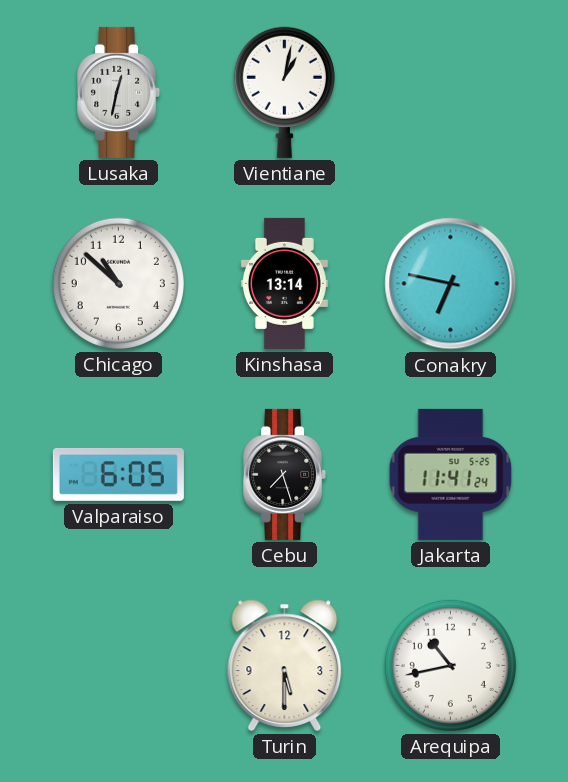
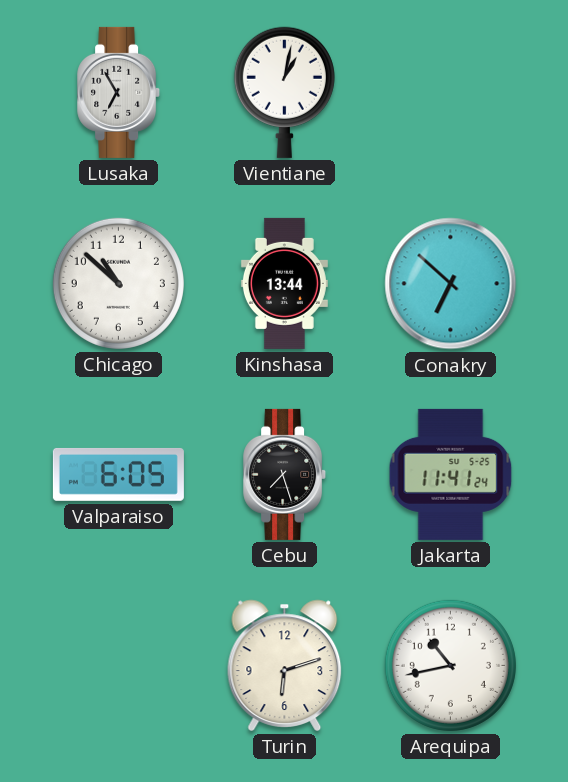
Lusaka: 12:32 -> 6:55 (119, 92)
Kinshasa: 13:14 -> 13:44 (284, 283)
Conakry: 6:47 -> 6:52 (451, 284)
Turin: 5:30 -> 6:12 (285, 665)
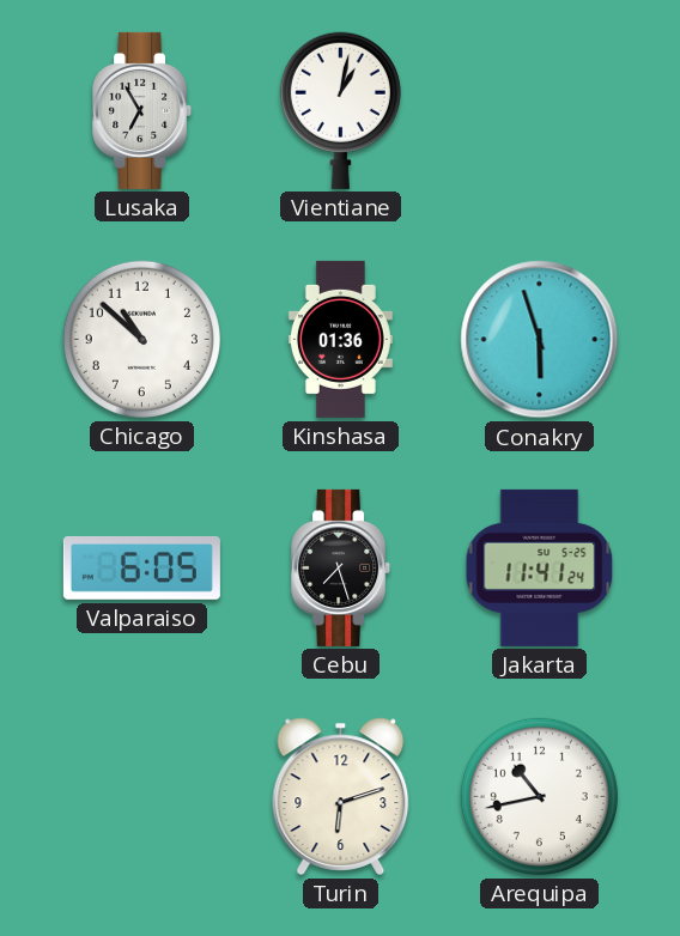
Kinshasa: 13:44 -> 01:36 (340, 339)
Conakry: 6:52 -> 5:57 (540, 340)
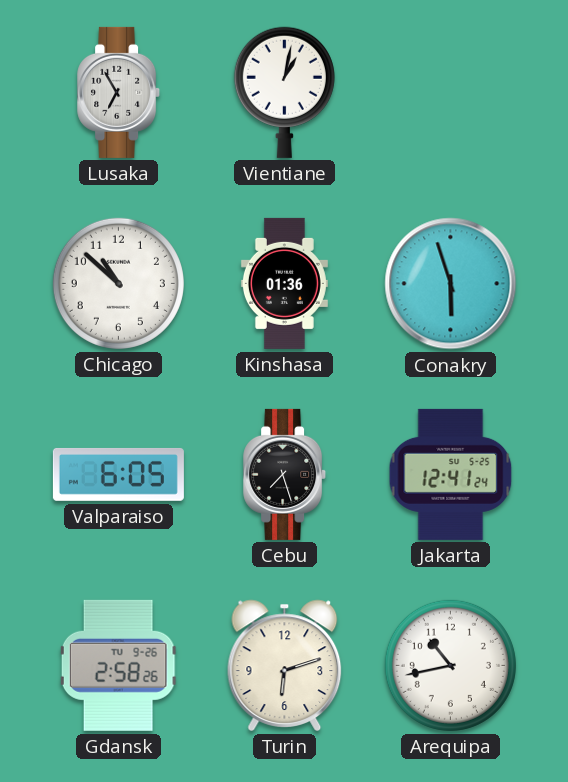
Jakarta: 11:41 -> 12:41 (451, 474)
Gdansk: none -> 2:58 (119, 665)
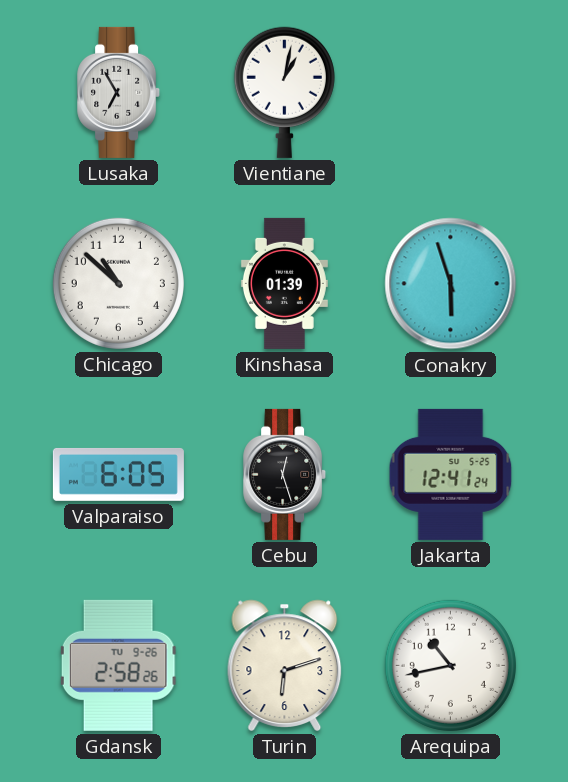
Kinshasa: 01:36 -> 01:39 (284, 283)
Cebu: 7:27 -> 12:27 (285, 474)
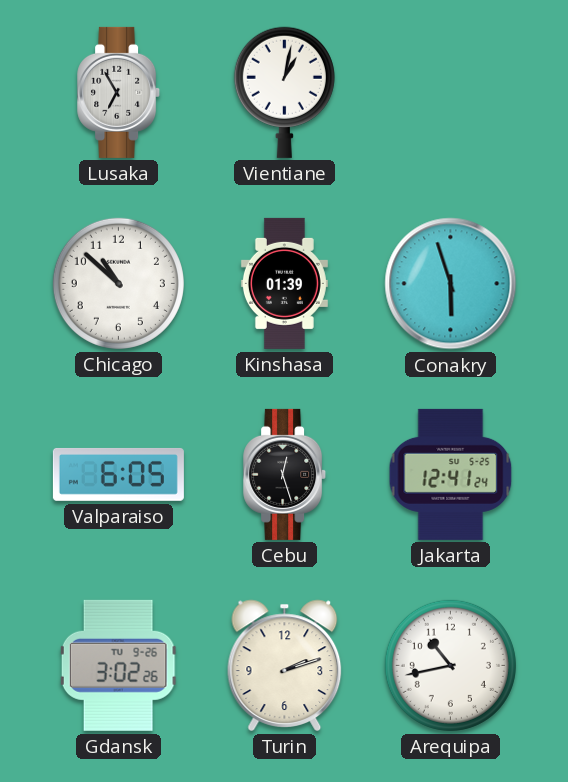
Gdansk: 2:58 -> 3:02 (119, 665)
Turin: 6:12 -> 2:12 (285, 665)
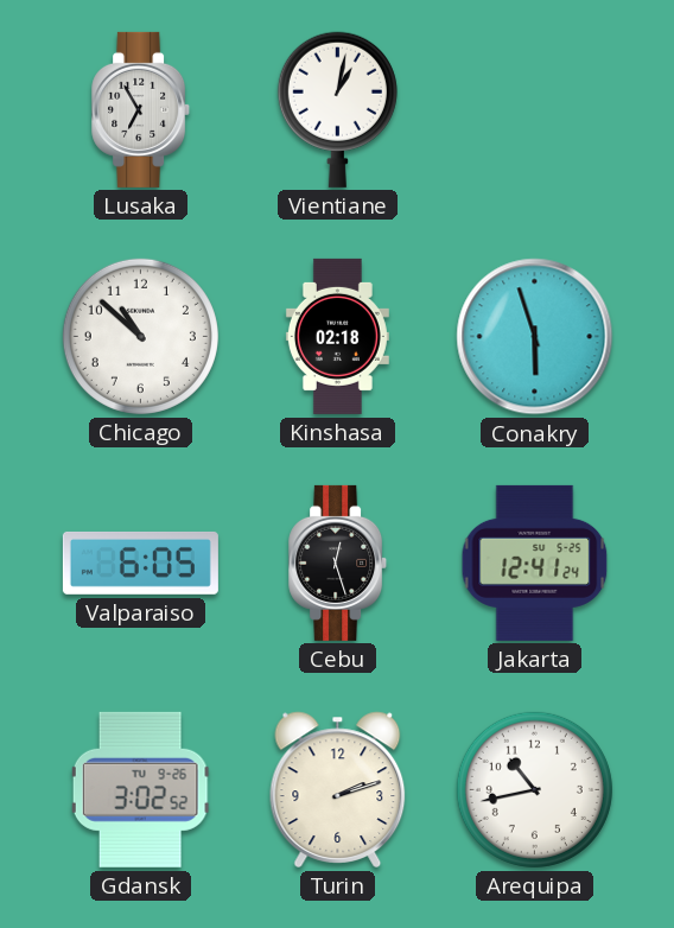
Kinshasa: 01:39 -> 02:18 (337, 336)
Gdansk: 3:02:26 -> 3:02:52 (141, 789)
